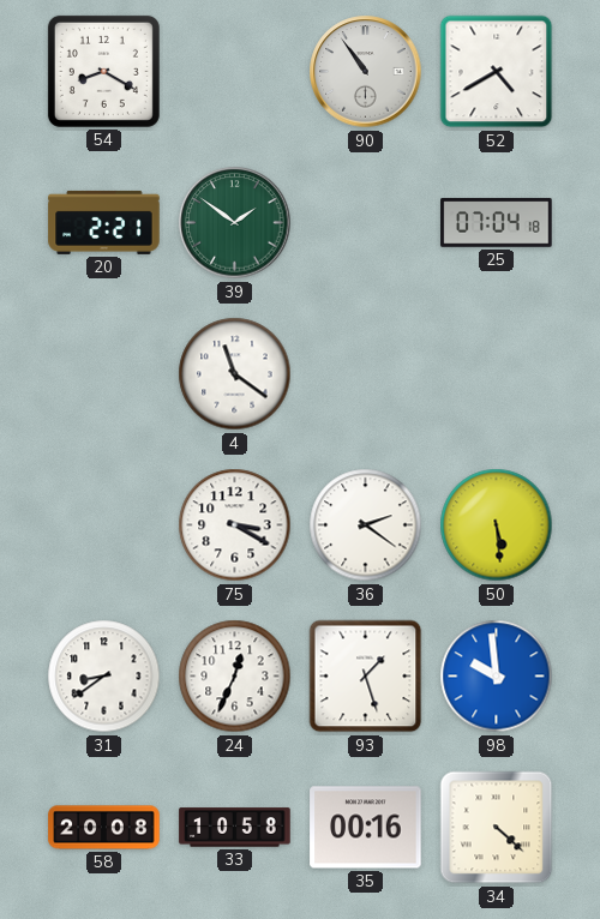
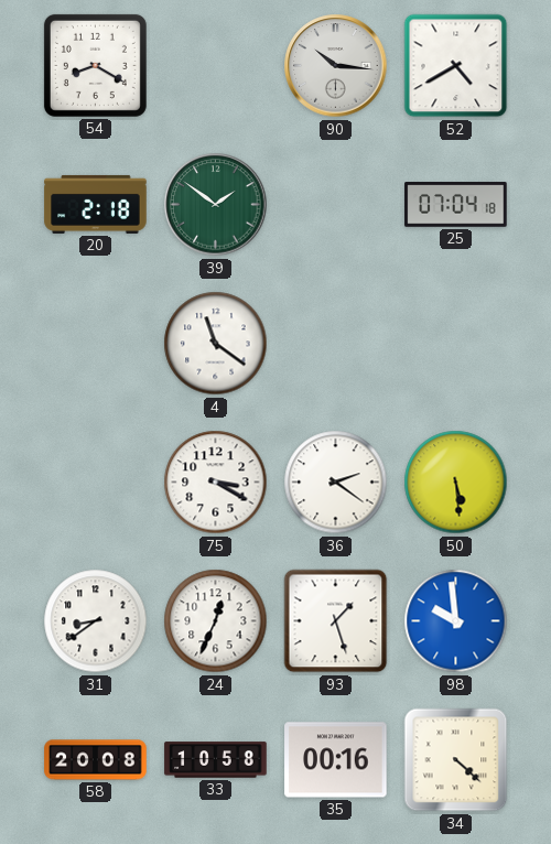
90: 10:54 -> 10:16 (336, 66)
20: 2:21 -> 2:18 (96, 204)
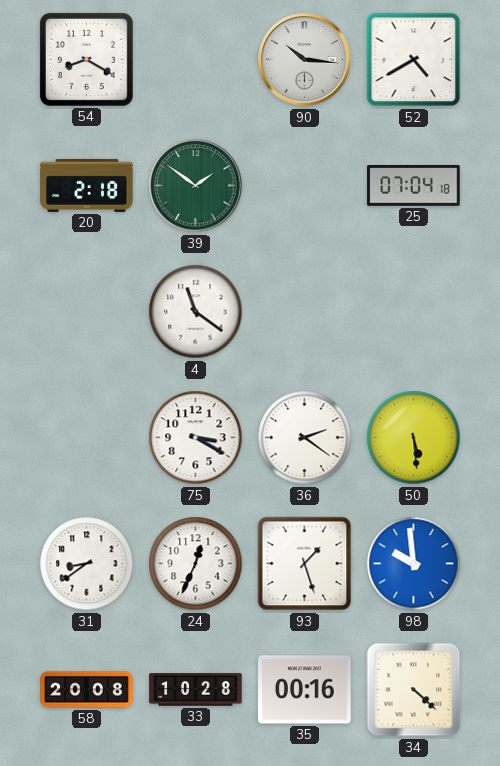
33: 10:58 -> 10:28 (196, 690)
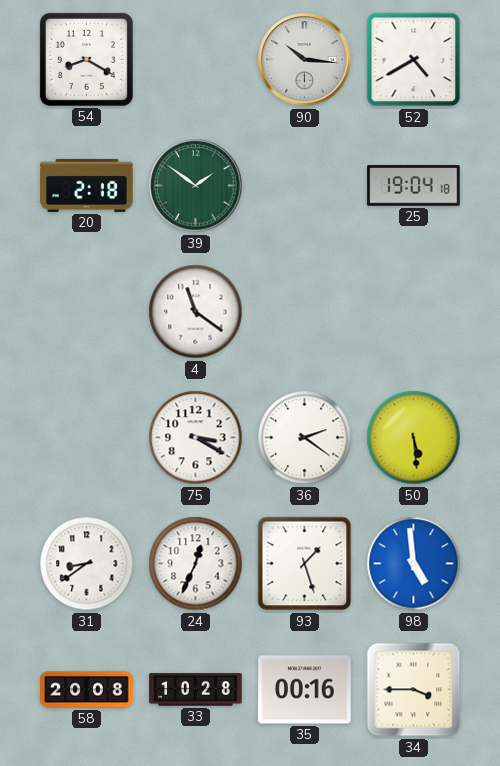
25: 07:04 -> 19:04 (414, 186)
98: 9:59 -> 4:59 (414, 564)
34: 4:22 -> 3:45 (414, 690)
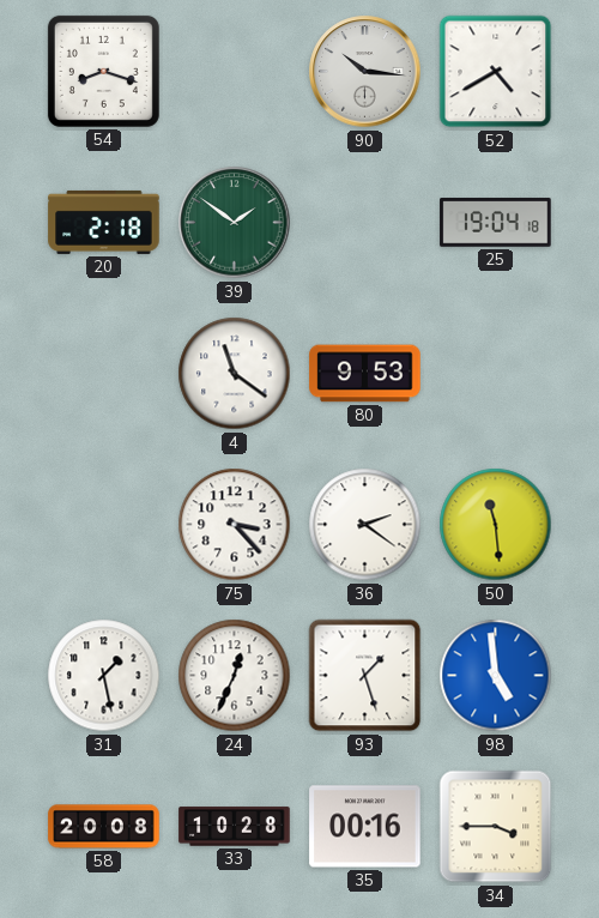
54: 8:20 -> 8:18 (103, 71)
80: none -> 9:53 (365, 374)
75: 3:20 -> 3:23 (235, 525)
50: 5:29 -> 11:29 (496, 525)
31: 8:39 -> 1:28 (104, 676)
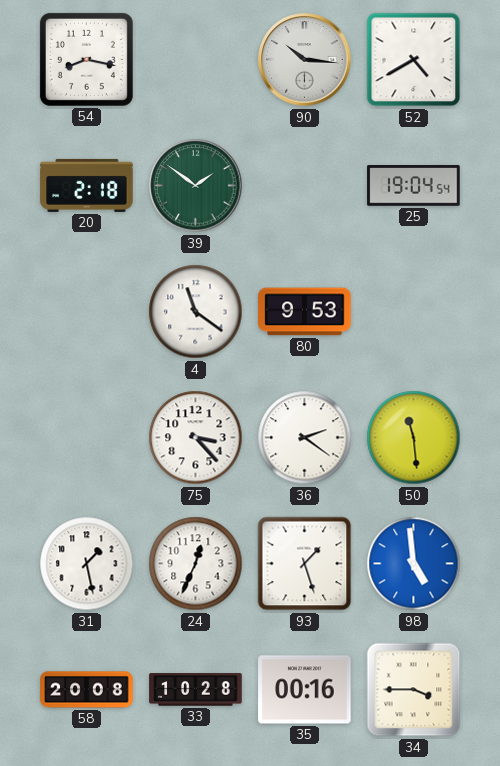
54: 8:18 -> 8:17 (86, 59)
25: 19:04:18 -> 19:04:54 (414, 186)
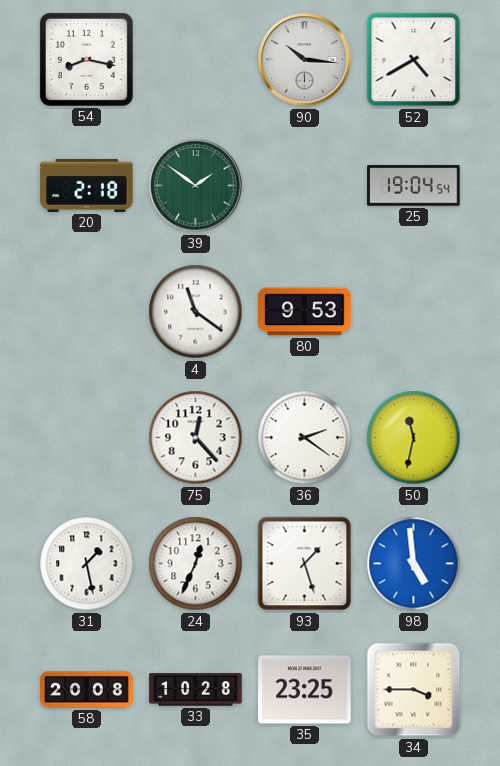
75: 3:23 -> 12:23 (196, 438)
50: 11:29 -> 11:32 (414, 438)
35: 00:16 -> 23:25 (305, 690)
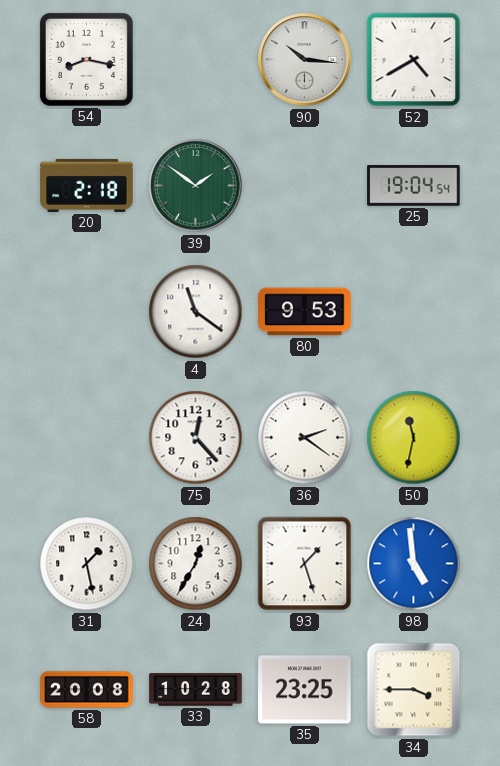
24: 12:34 -> 12:35 (196, 564)
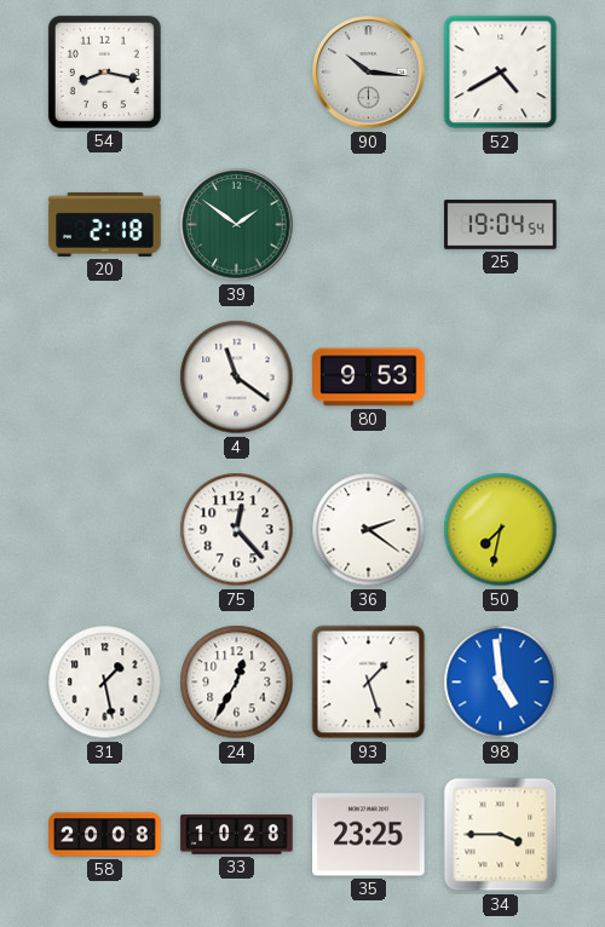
50: 11:32 -> 7:32 (501, 530)
